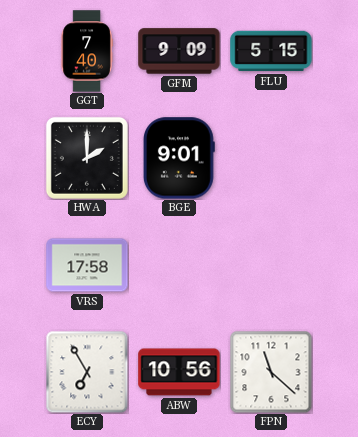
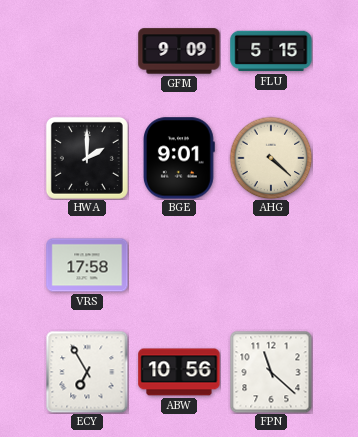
GGT: 7:40 -> none (87, 51)
AHG: none -> 4:22 (271, 158)
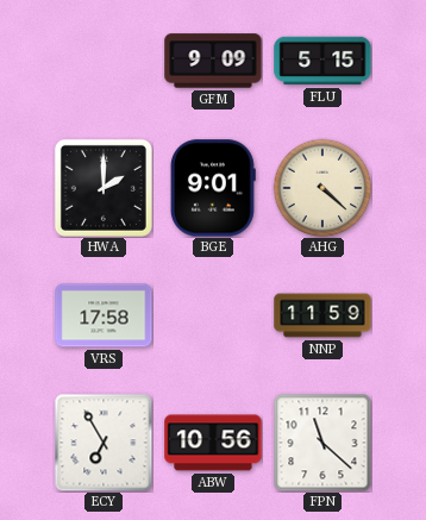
NNP: none -> 11:59 (322, 315)
